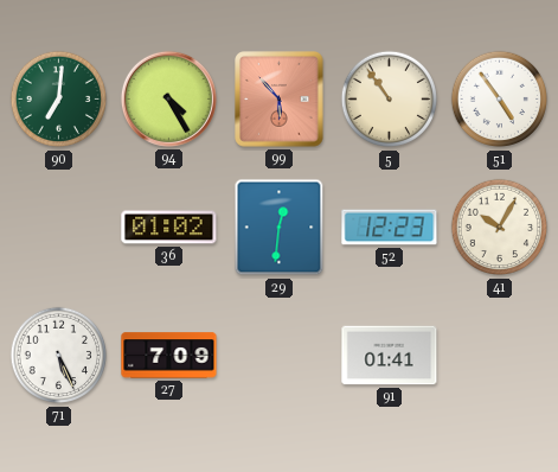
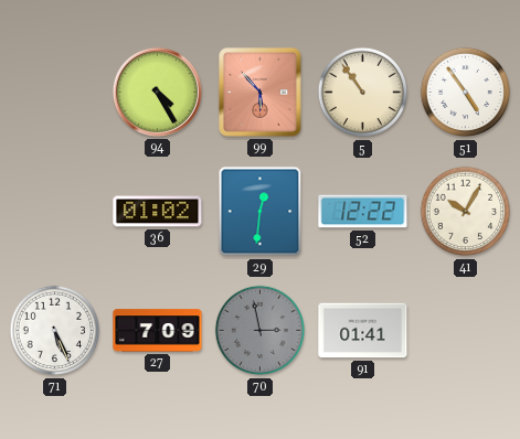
90: 7:01 -> none (59, 100)
52: 12:23 -> 12:22 (363, 212)
70: none -> 2:58 (261, 331)
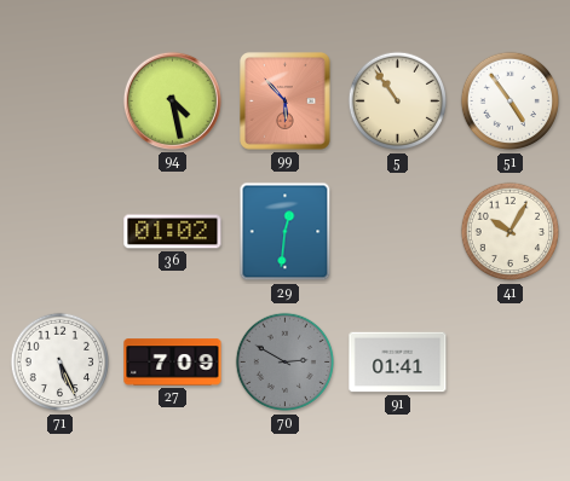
94: 4:25 -> 4:28 (172, 100)
52: 12:22 -> none (363, 212)
70: 2:58 -> 2:50 (286, 363)
